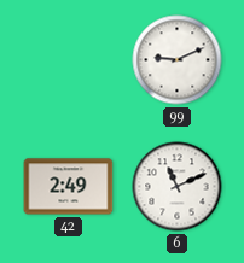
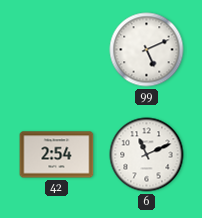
99: 9:11 -> 5:11 (147, 50)
42: 2:49 -> 2:54 (57, 155)
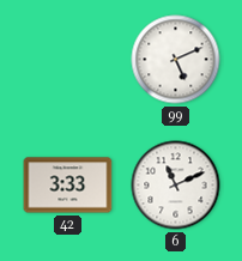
42: 2:54 -> 3:33 (68, 186)
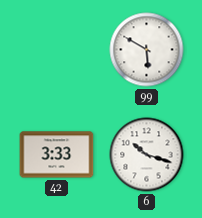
99: 5:11 -> 5:50 (147, 50)
6: 11:11 -> 10:18 (147, 155)
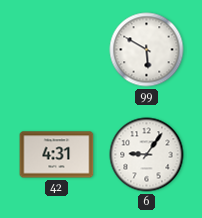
42: 3:33 -> 4:31 (57, 155)
6: 10:18 -> 9:06 (147, 155)
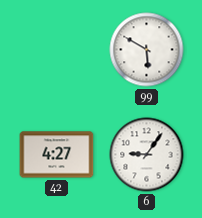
42: 4:31 -> 4:27 (57, 155)
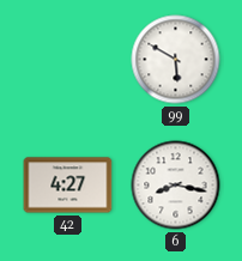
6: 9:06 -> 8:17 (176, 186)
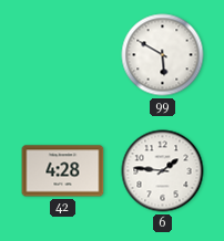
42: 4:27 -> 4:28 (63, 171)
6: 8:17 -> 1:46 (163, 171)
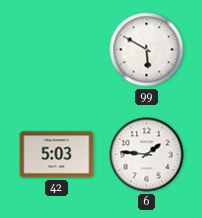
42: 4:28 -> 5:03 (57, 155)
